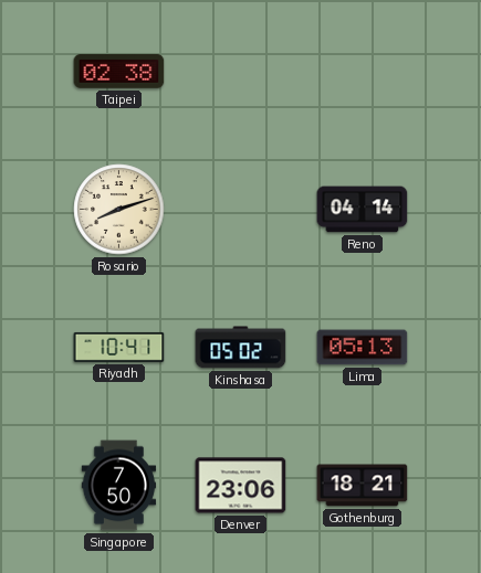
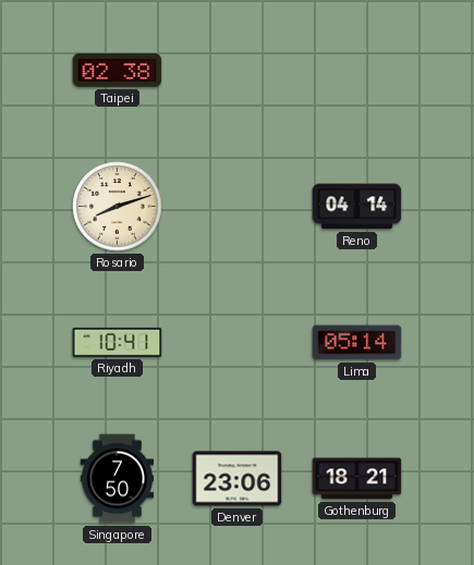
Kinshasa: 05:02 -> none (241, 348)
Lima: 05:13 -> 05:14 (357, 343)
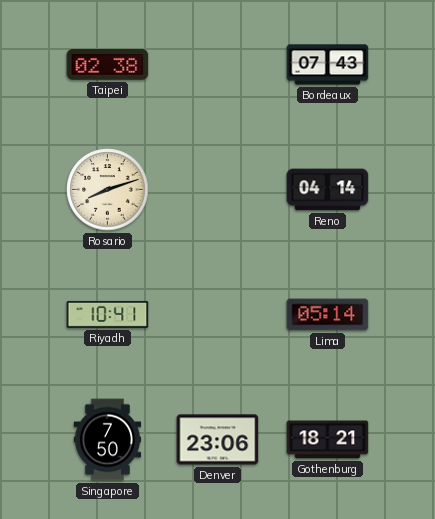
Bordeaux: none -> 07:43 (328, 65)
